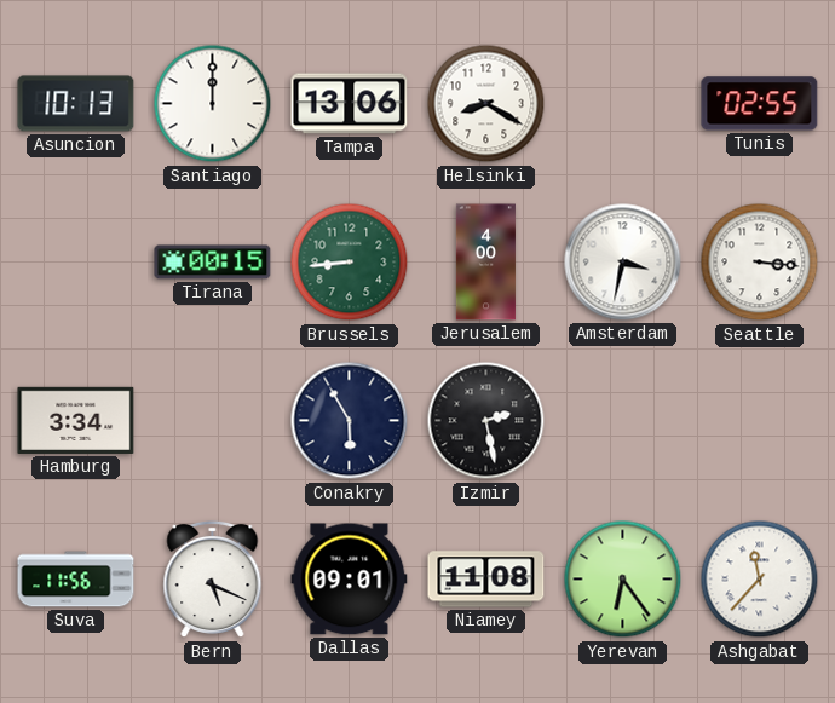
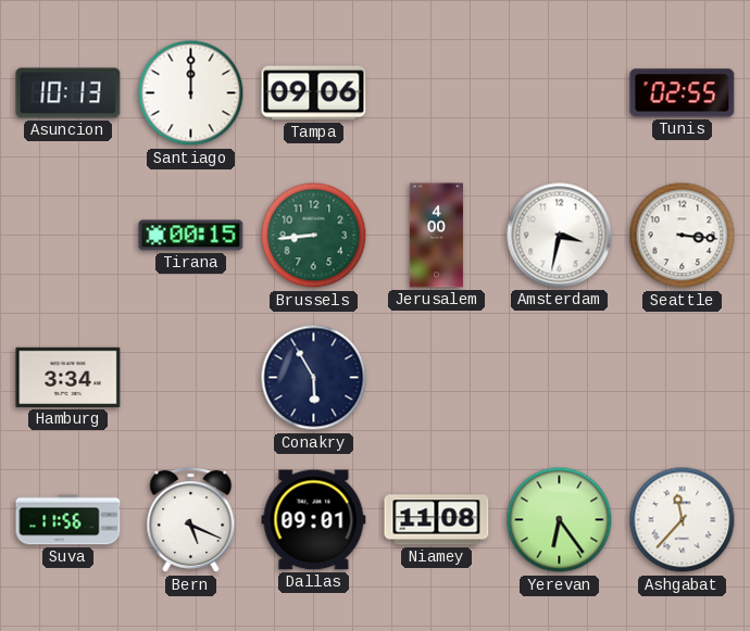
Tampa: 13:06 -> 09:06 (314, 93)
Helsinki: 8:20 -> none (486, 104)
Izmir: 2:28 -> none (486, 421)
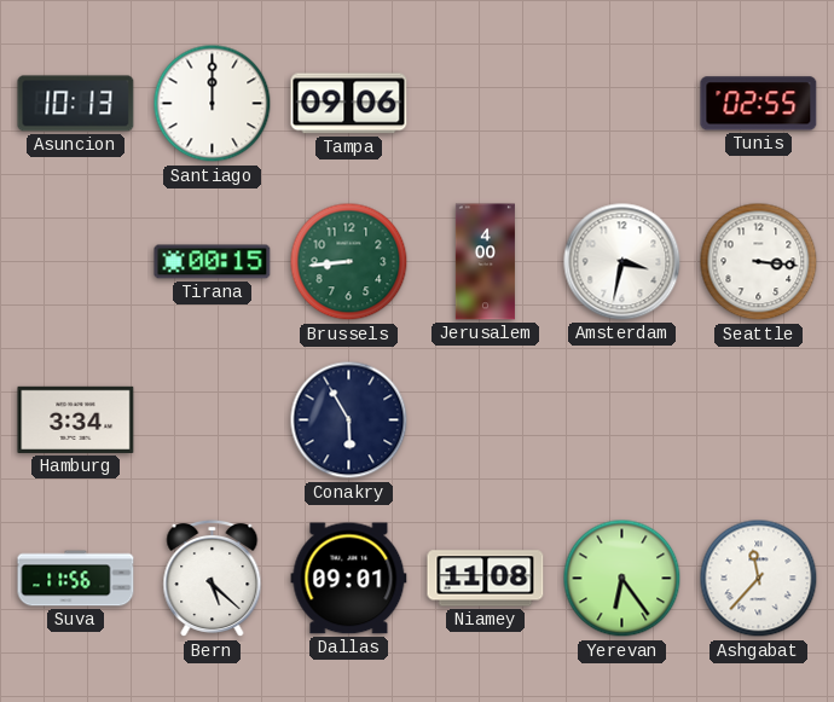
Bern: 5:19 -> 5:22 (213, 579)
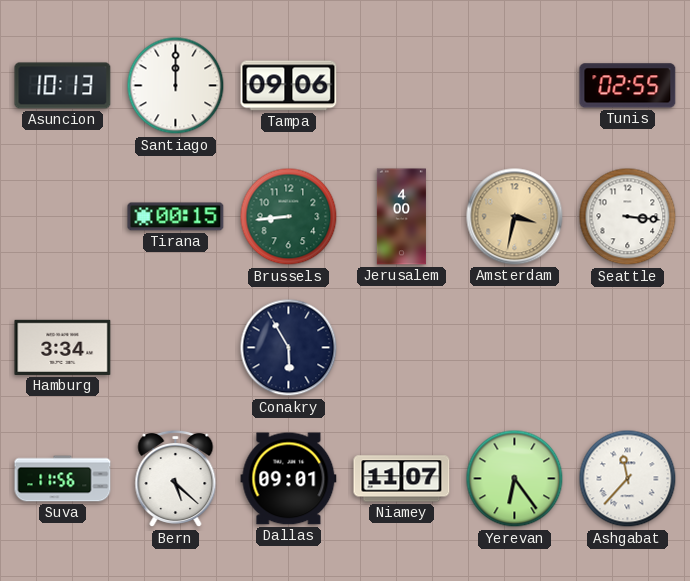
Amsterdam dial: white -> champagne (515, 217)
Niamey: 11:08 -> 11:07 (402, 479)
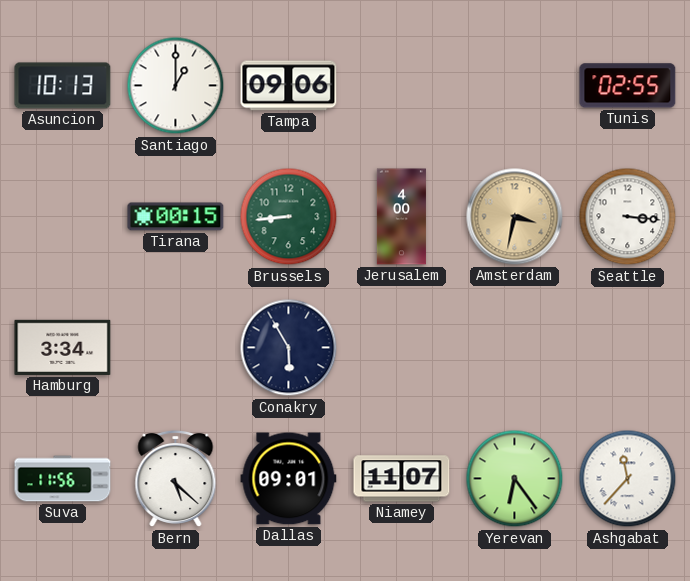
Santiago: 12:00 -> 1:00 (176, 86)
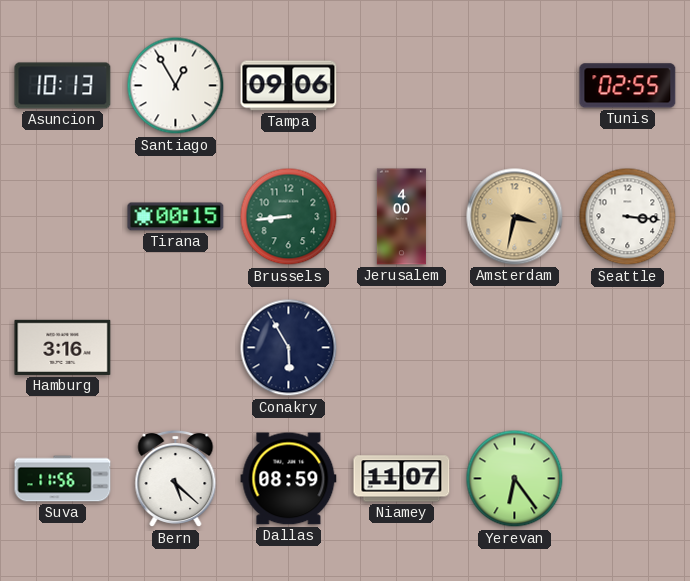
Santiago: 1:00 -> 12:55 (176, 86)
Hamburg: 3:34 -> 3:16 (63, 347)
Dallas: 09:01 -> 08:59 (289, 479)
Ashgabat: 11:37 -> none (628, 479)
